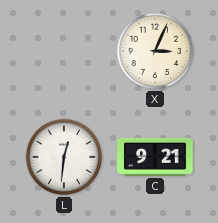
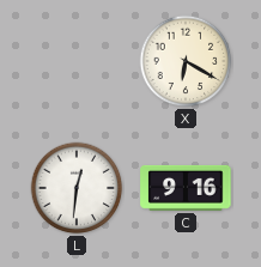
X: 3:04 -> 6:20 (186, 61)
C: 9:21 -> 9:16 (186, 188)
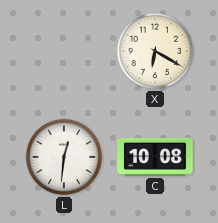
C: 9:16 -> 10:08 (155, 157)
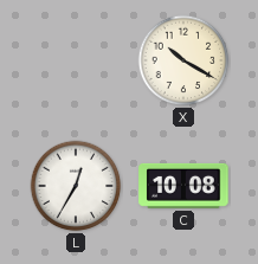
X: 6:20 -> 10:20 (183, 60)
L: 12:31 -> 12:35 (76, 186)
